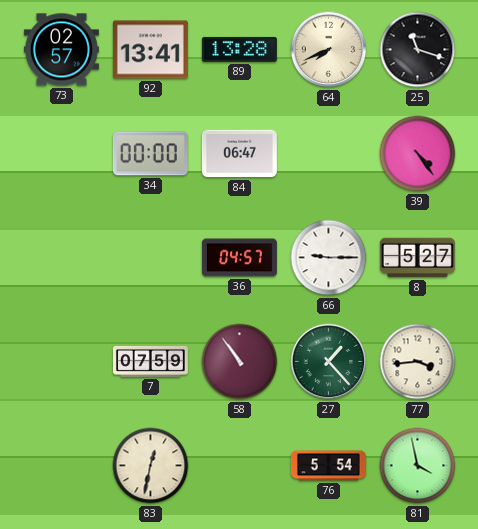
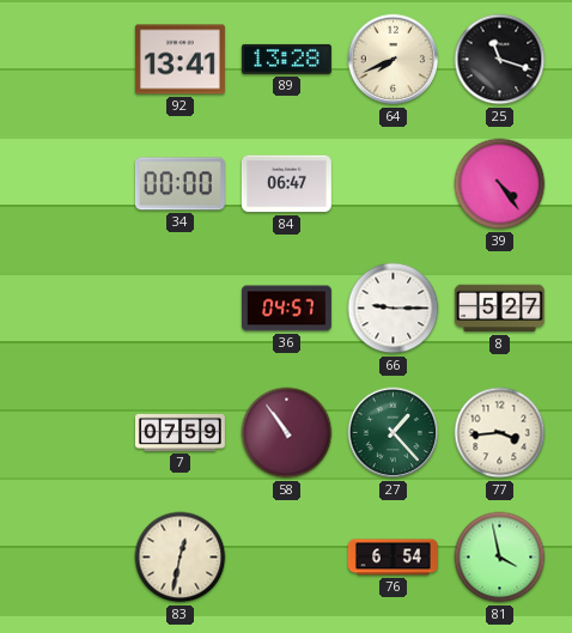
73: 02:57 -> none (61, 50)
76: 5:54 -> 6:54 (393, 558)
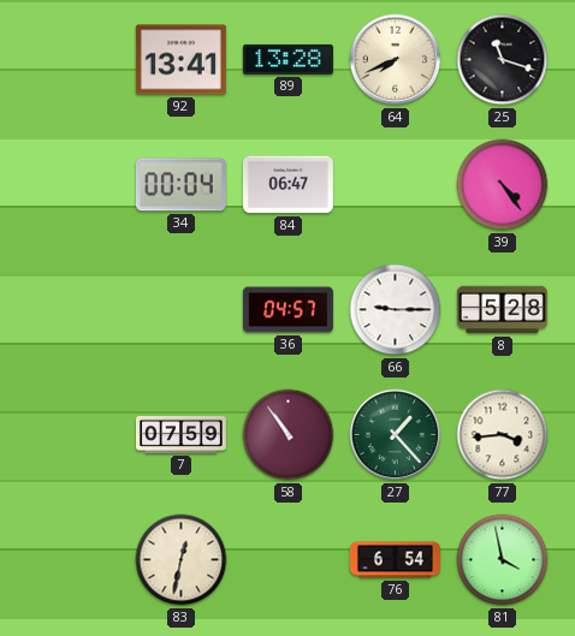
34: 00:00 -> 00:04 (180, 185)
8: 5:27 -> 5:28 (502, 310)
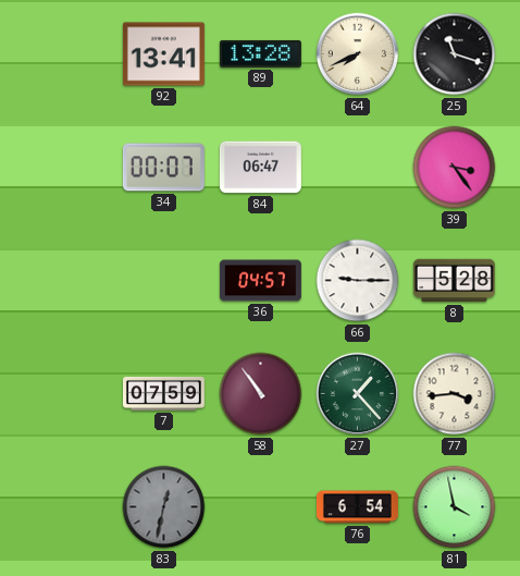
34: 00:04 -> 00:07 (163, 168)
39: 4:24 -> 3:24 (455, 168)
83 dial: cream -> grey (164, 507)
